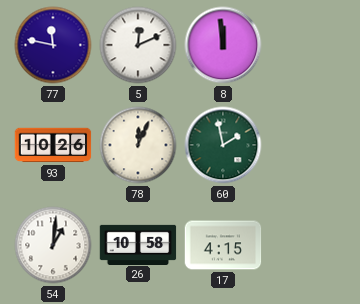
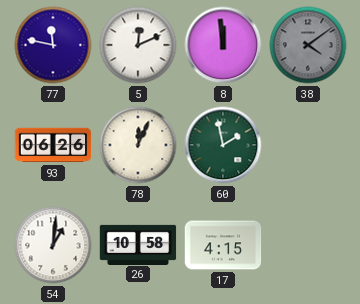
38: none -> 4:09 (308, 45)
93: 10:26 -> 06:26 (53, 145)
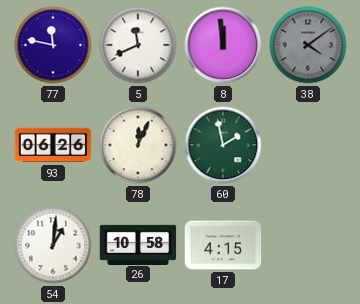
5: 12:11 -> 11:41 (138, 45)
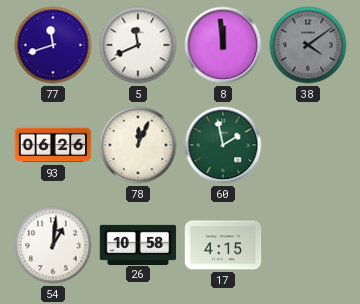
77: 11:47 -> 11:42 (53, 45)
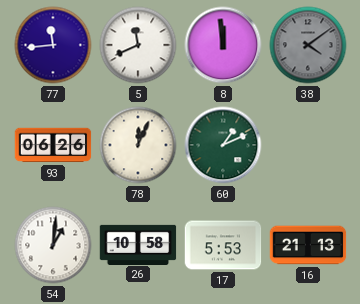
77: 11:42 -> 11:44 (53, 45)
60: 1:58 -> 1:11 (223, 145)
17: 4:15 -> 5:53 (223, 245)
16: none -> 21:13 (308, 245)
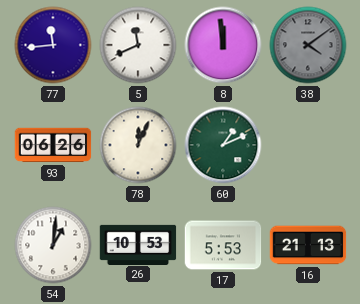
26: 10:58 -> 10:53 (138, 244)
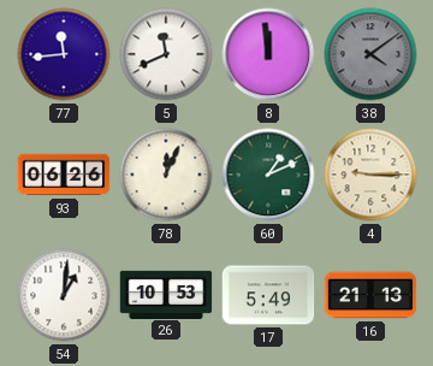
4: none -> 9:15 (370, 175)
17: 5:53 -> 5:49 (268, 295)
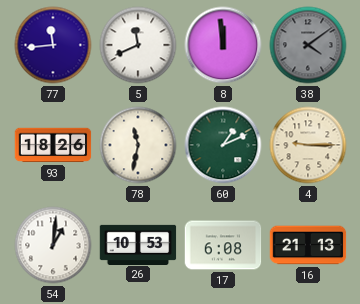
93: 06:26 -> 18:26 (53, 145)
78: 12:04 -> 11:32 (138, 145)
17: 5:49 -> 6:08 (223, 245)
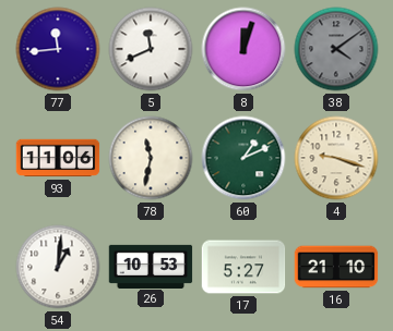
8: 11:59 -> 12:03 (243, 49)
93: 18:26 -> 11:06 (58, 158)
4: 9:15 -> 9:18 (336, 158)
17: 6:08 -> 5:27 (243, 267)
16: 21:13 -> 21:10 (336, 267)
